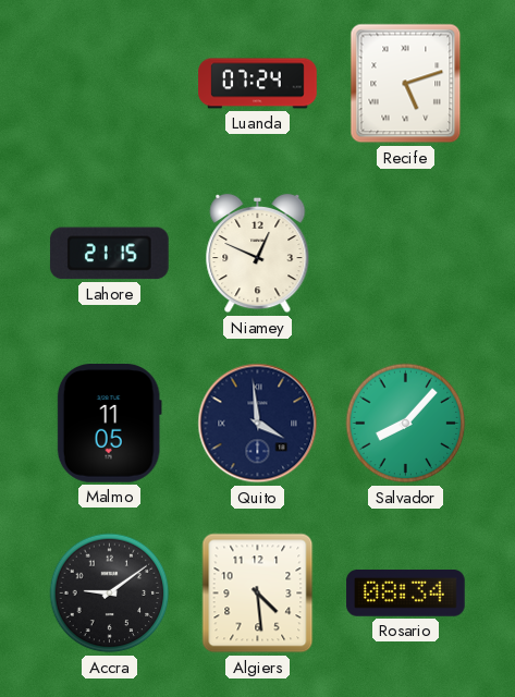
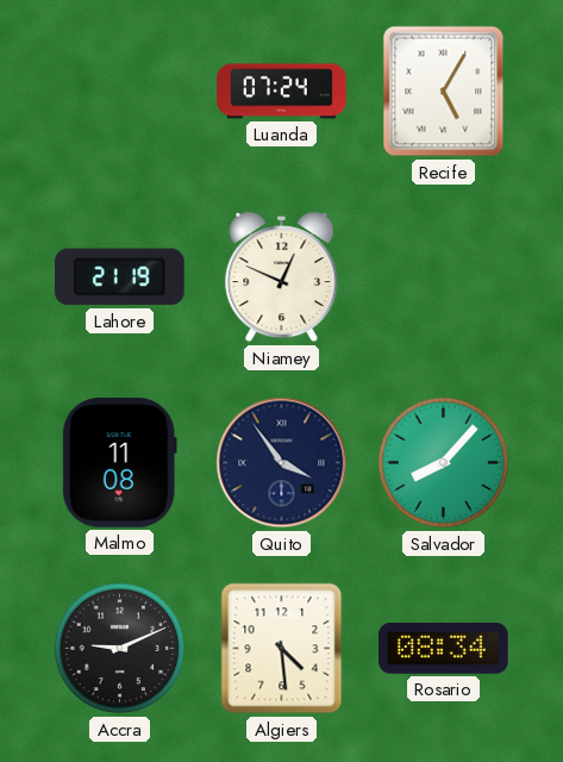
Recife: 5:12 -> 5:05 (444, 92)
Lahore: 21:15 -> 21:19 (119, 277)
Malmo: 11:05 -> 11:08 (119, 463)
Quito: 3:59 -> 3:54 (282, 463)
Accra: 9:09 -> 9:11 (120, 649)
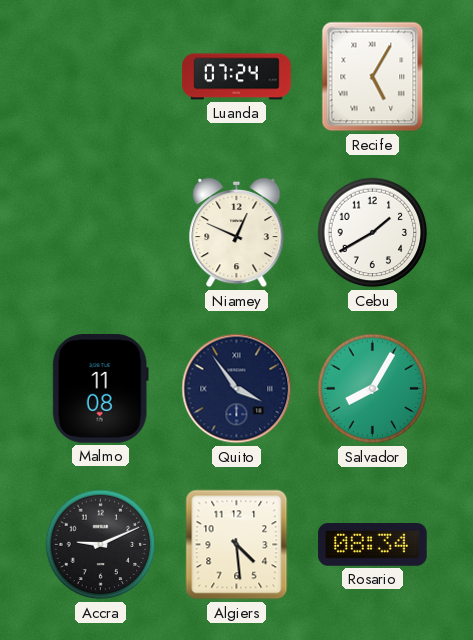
Lahore: 21:19 -> none (119, 277)
Cebu: none -> 1:40 (373, 233)
Salvador: 8:07 -> 8:05 (373, 389)
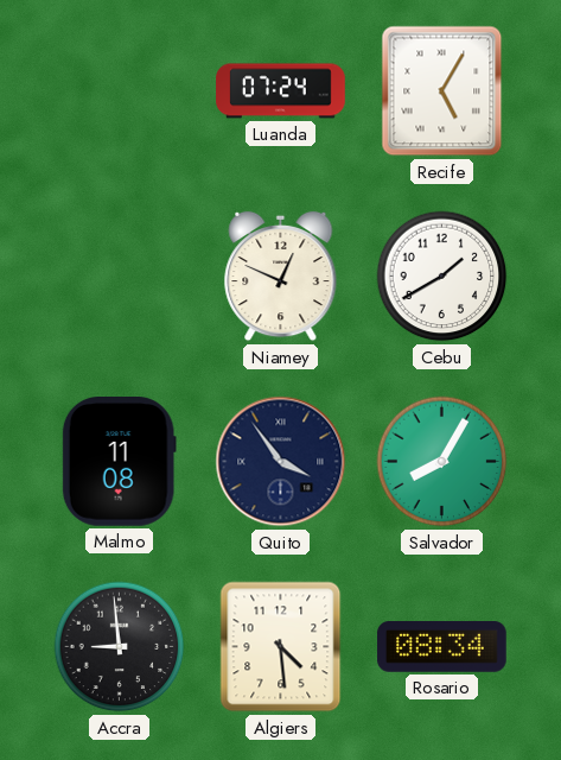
Accra: 9:11 -> 8:59 (120, 647)
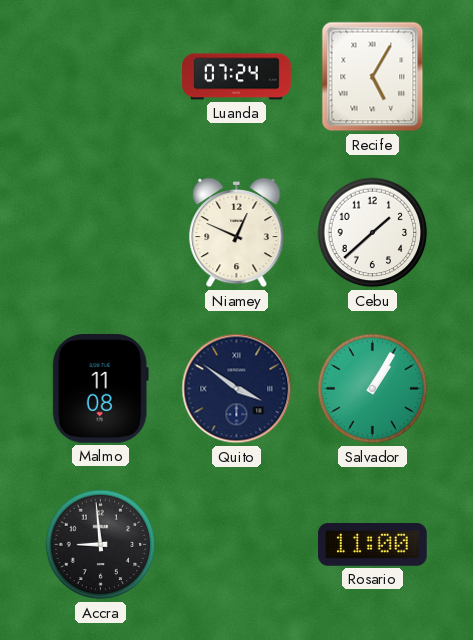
Cebu: 1:40 -> 1:38 (373, 233)
Quito: 3:54 -> 3:51 (237, 389)
Salvador: 8:05 -> 1:05 (373, 389)
Algiers: 4:29 -> none (281, 647)
Rosario: 08:34 -> 11:00 (373, 545)
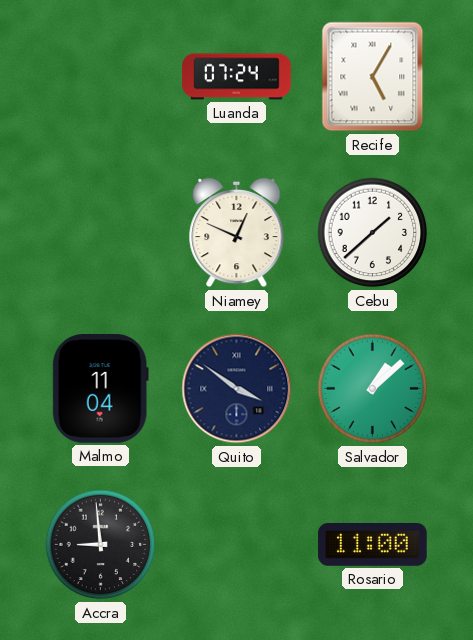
Malmo: 11:08 -> 11:04 (100, 389)
Salvador: 1:05 -> 1:08 (373, 389)
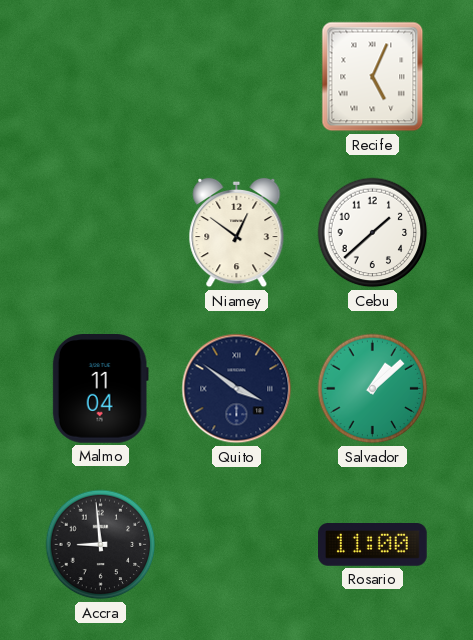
Luanda: 07:24 -> none (237, 77)
Recife: 5:05 -> 5:04 (373, 77)
Niamey: 12:49 -> 12:51 (237, 233)
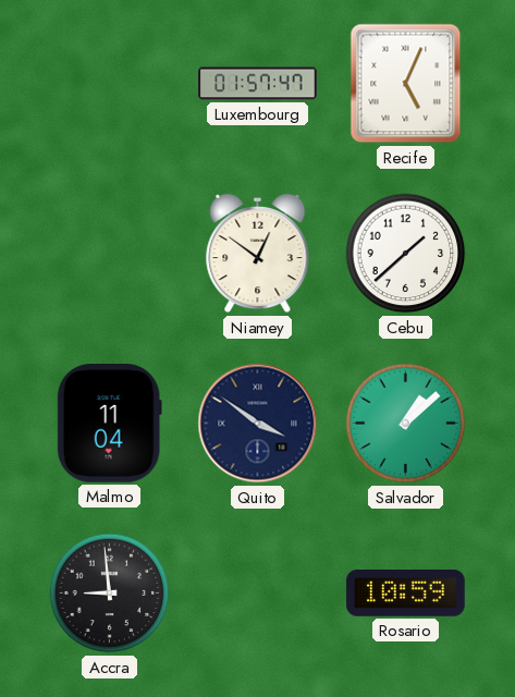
Luxembourg: none -> 01:57 (258, 84)
Rosario: 11:00 -> 10:59 (406, 594)
